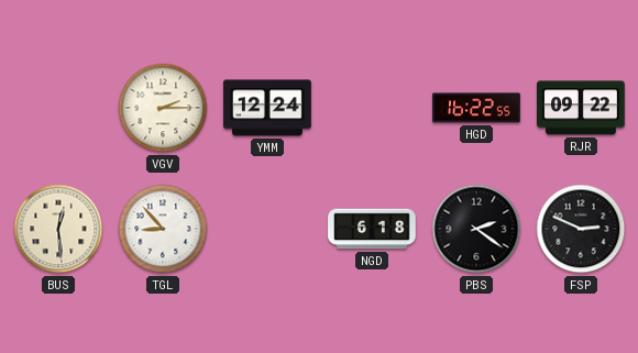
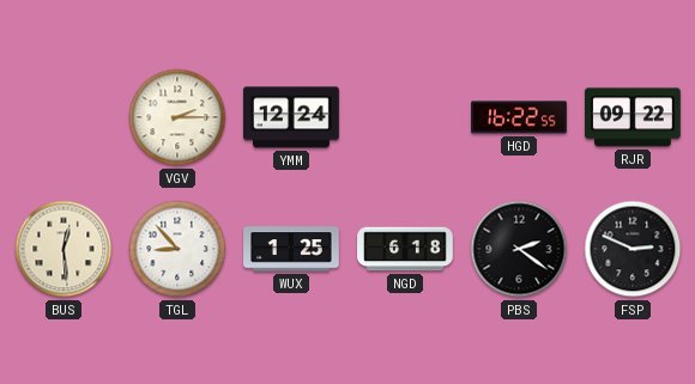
WUX: none -> 1:25 (291, 249)
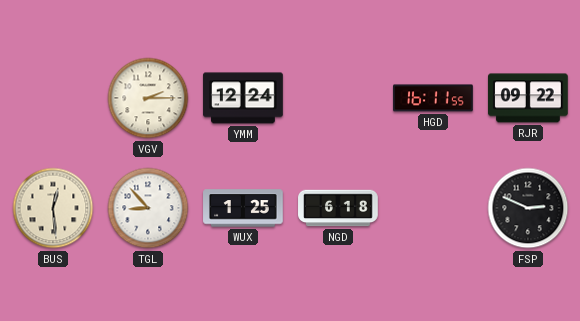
HGD: 16:22 -> 16:11 (433, 98)
PBS: 2:21 -> none (519, 249)
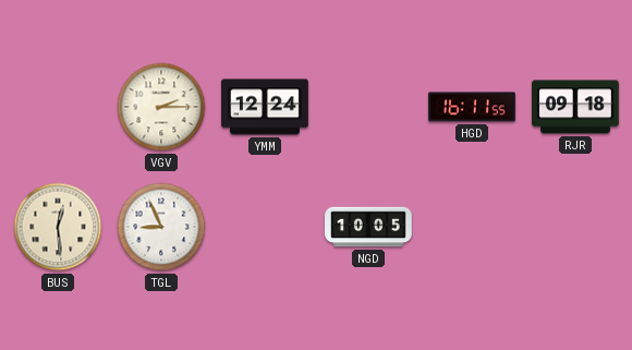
RJR: 09:22 -> 09:18 (576, 107)
TGL: 8:53 -> 8:56 (161, 227)
WUX: 1:25 -> none (243, 208)
NGD: 6:18 -> 10:05 (368, 227)
FSP: 2:49 -> none (528, 208)
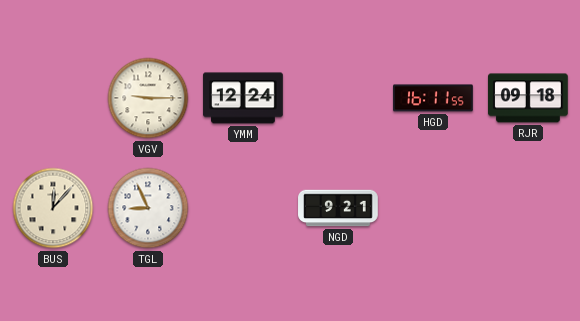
VGV: 2:15 -> 9:15 (148, 98)
BUS: 12:29 -> 12:07 (53, 208)
NGD: 10:05 -> 9:21 (338, 208)
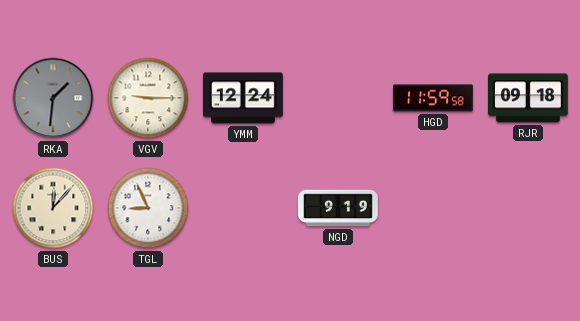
RKA: none -> 1:31 (53, 98)
HGD: 16:11 -> 11:59 (433, 98)
NGD: 9:21 -> 9:19 (338, 208)
